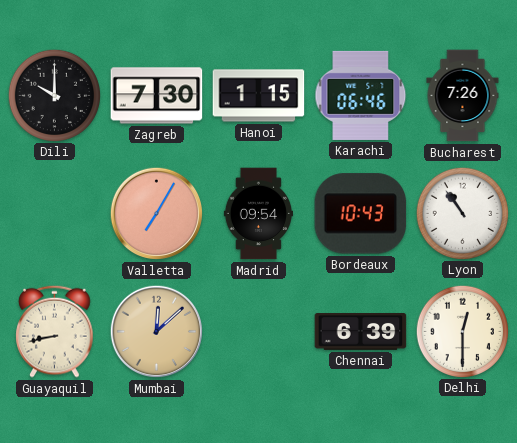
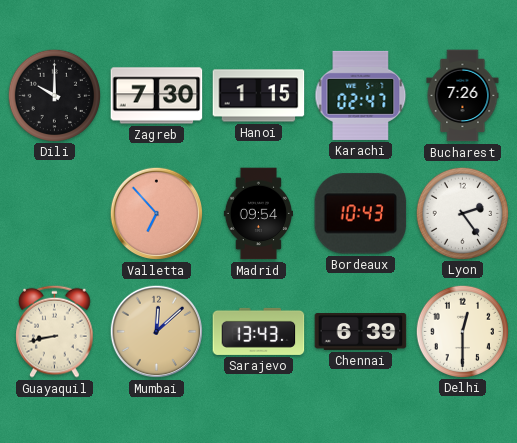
Karachi: 06:46 -> 02:47 (361, 95)
Valletta: 7:05 -> 6:53 (157, 214)
Lyon: 10:54 -> 2:24 (462, 213)
Sarajevo: none -> 13:43 (259, 331)
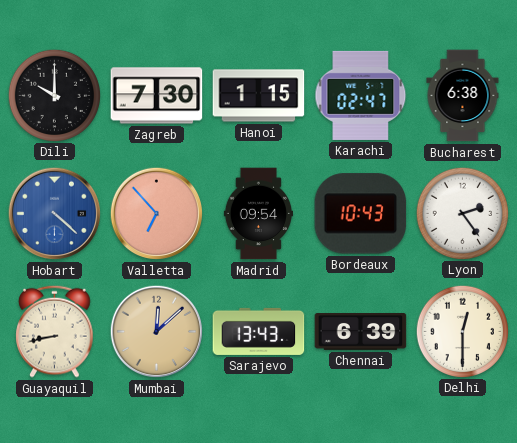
Bucharest: 7:26 -> 6:38 (463, 96)
Hobart: none -> 4:22 (55, 214)
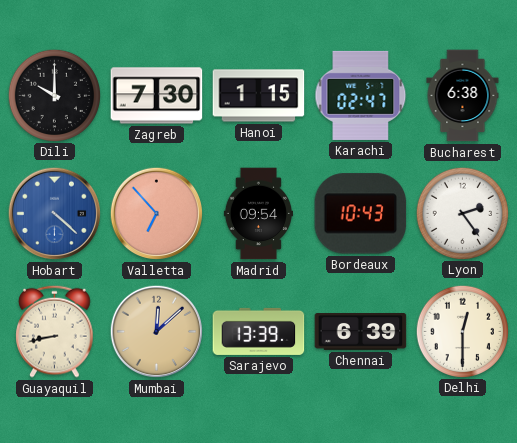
Sarajevo: 13:43 -> 13:39 (259, 331)
